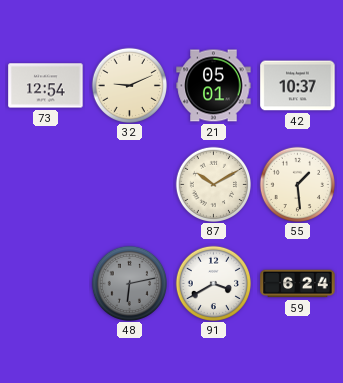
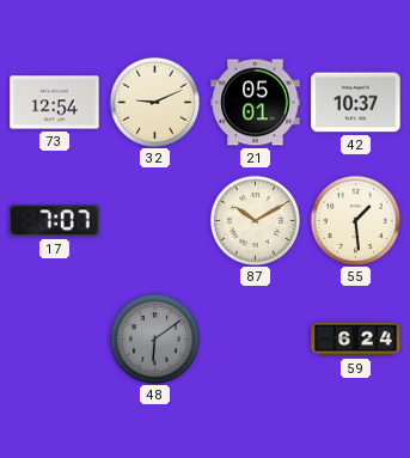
17: none -> 7:07 (55, 221)
48: 6:13 -> 6:09 (154, 338)
91: 3:40 -> none (213, 283)
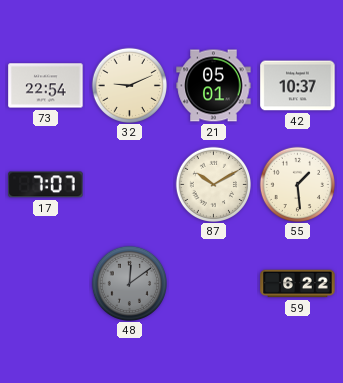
73: 12:54 -> 22:54 (46, 86)
48: 6:09 -> 12:09 (129, 283)
59: 6:24 -> 6:22 (298, 284)
